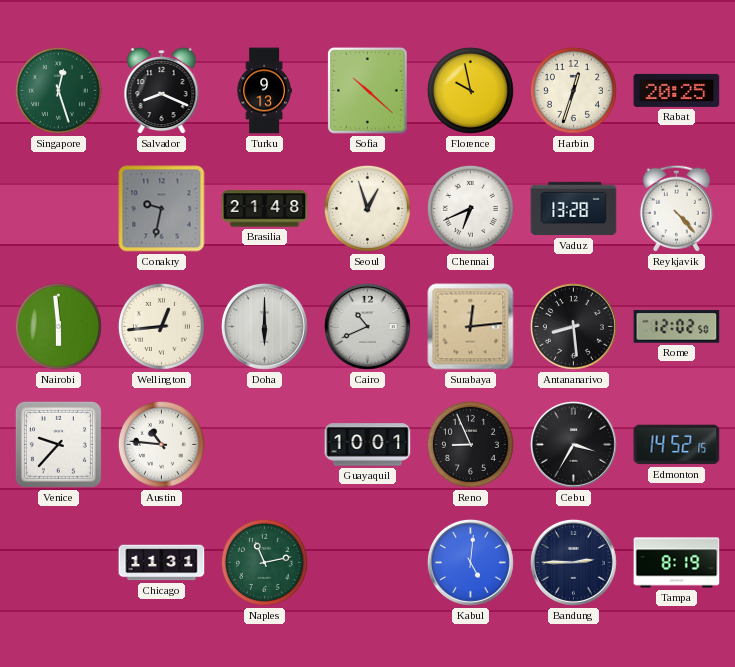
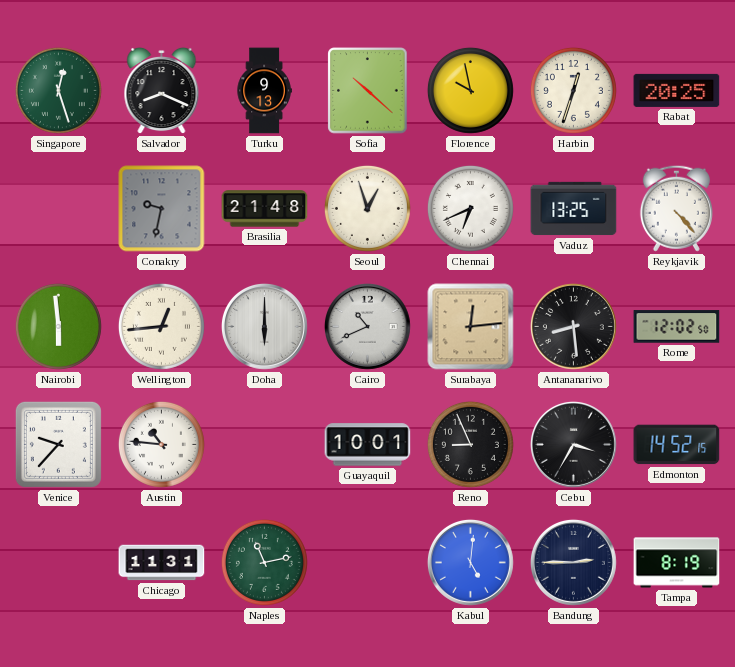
Vaduz: 13:28 -> 13:25 (574, 209)
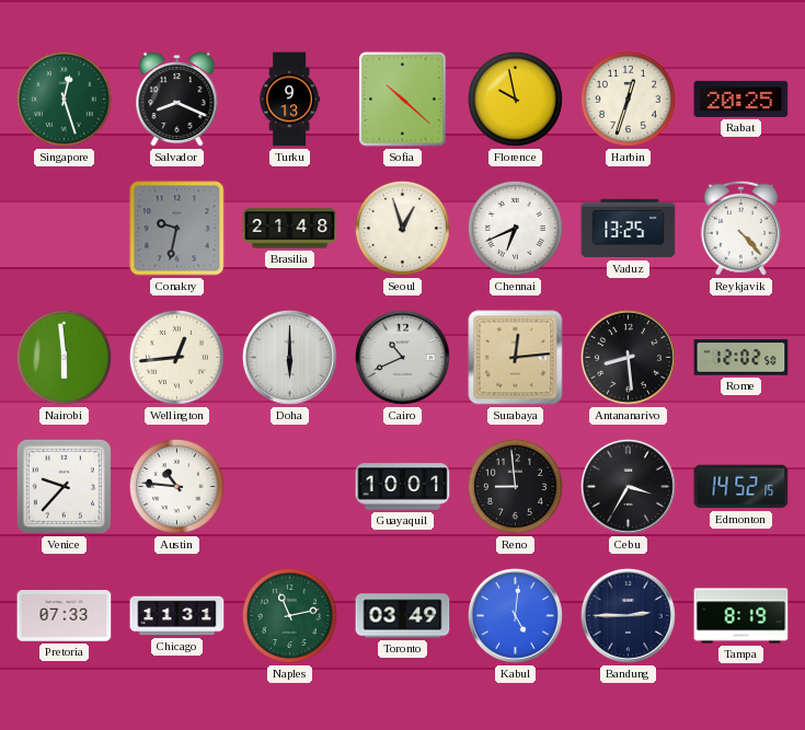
Reno: 8:56 -> 8:59 (515, 486)
Pretoria: none -> 07:33 (65, 616)
Toronto: none -> 03:49 (403, 616)
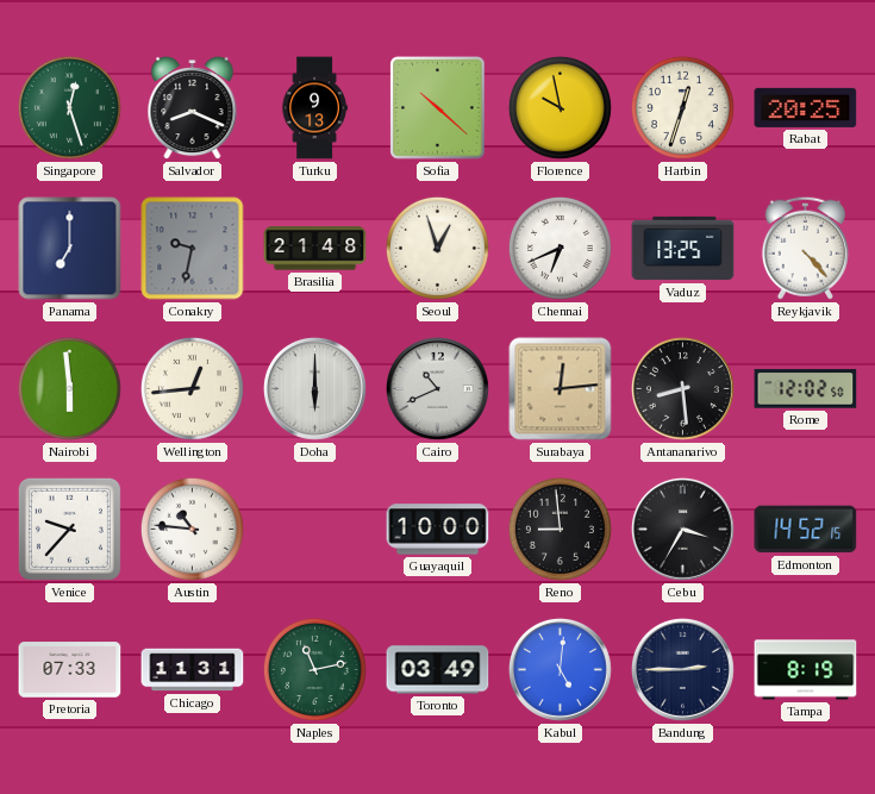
Panama: none -> 7:00 (70, 249)
Guayaquil: 10:01 -> 10:00 (438, 530)
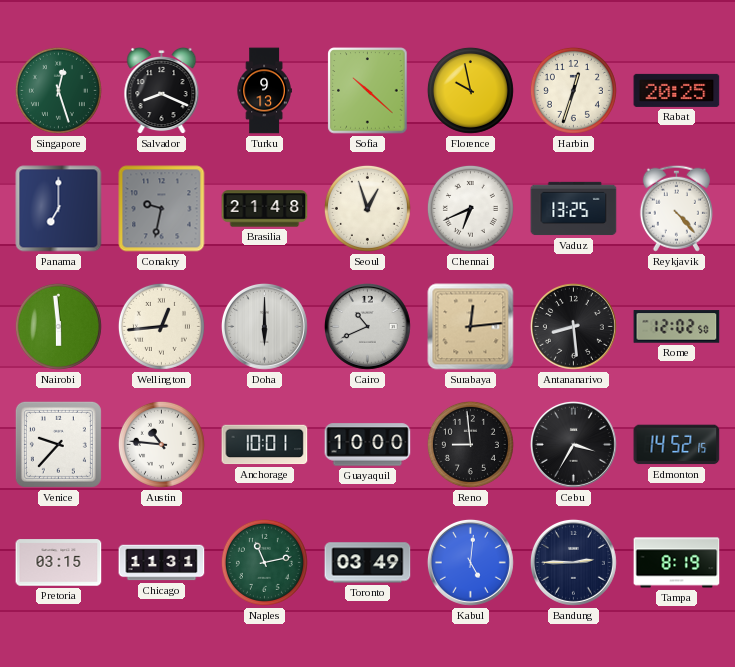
Anchorage: none -> 10:01 (265, 445)
Pretoria: 07:33 -> 03:15 (59, 563)
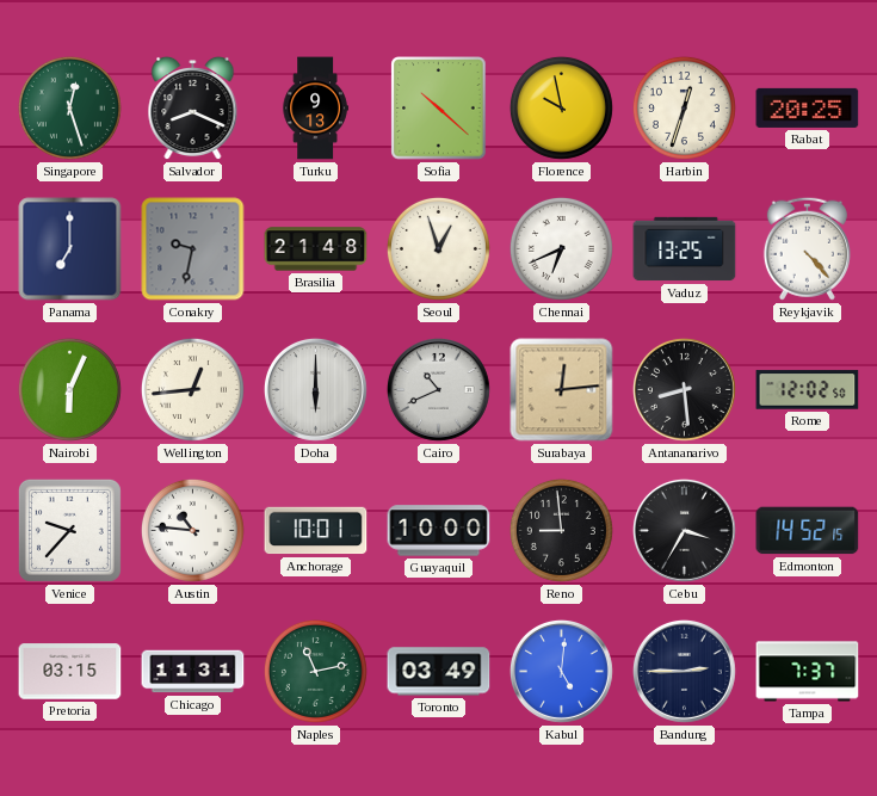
Nairobi: 5:59 -> 6:04 (69, 389)
Tampa: 8:19 -> 7:37 (808, 672)
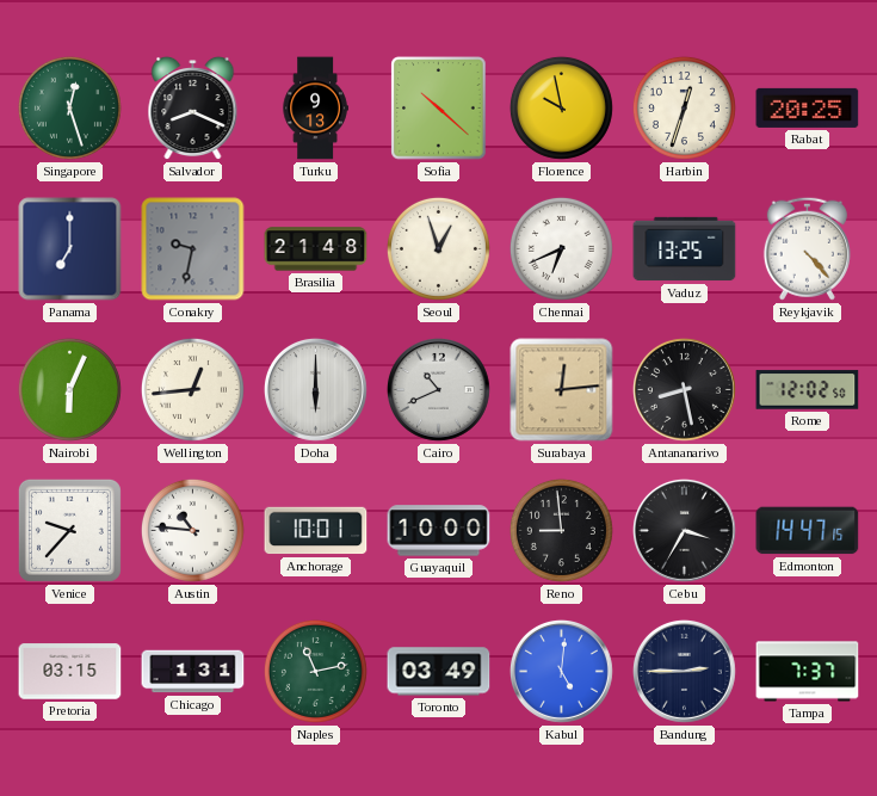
Antananarivo: 8:29 -> 8:28 (684, 389)
Edmonton: 14:52 -> 14:47 (808, 531)
Chicago: 11:31 -> 1:31 (193, 672)
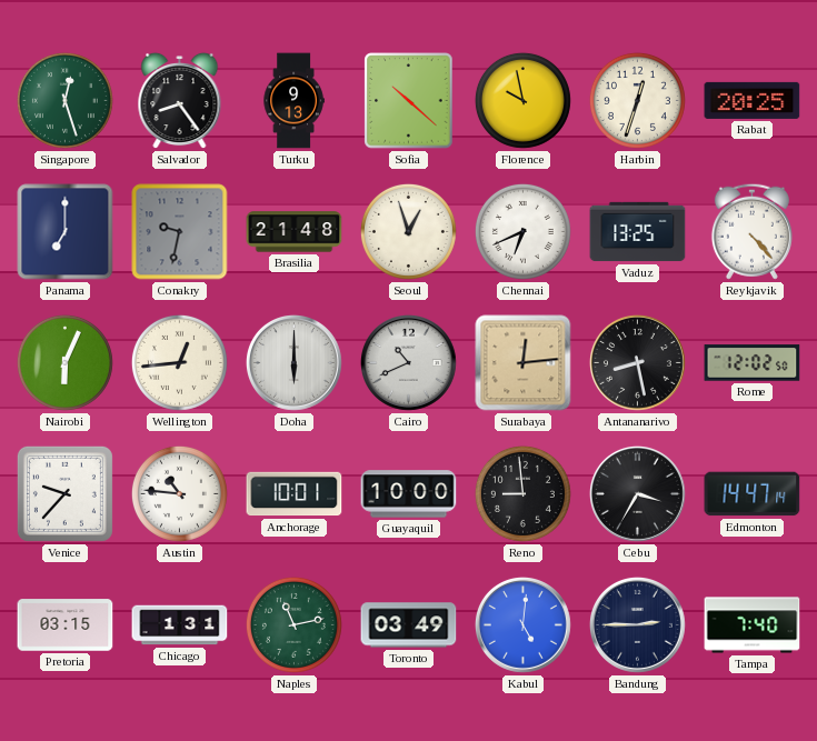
Salvador: 8:19 -> 8:24 (180, 101)
Edmonton: 14:47:15 -> 14:47:14 (753, 494)
Tampa: 7:37 -> 7:40 (753, 625)
